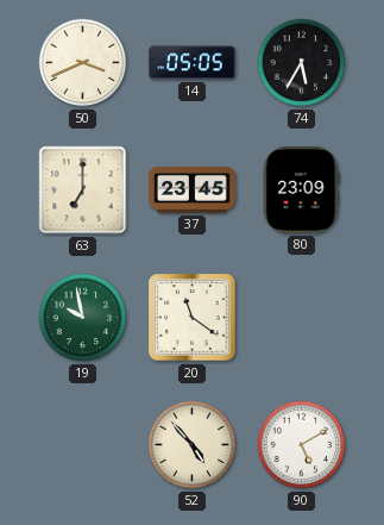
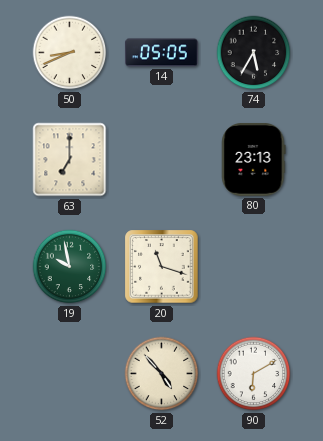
50: 3:41 -> 8:41 (70, 53)
37: 23:45 -> none (193, 190)
80: 23:09 -> 23:13 (254, 160)
20: 11:21 -> 11:18 (162, 267)
90: 5:10 -> 6:10 (254, 374)
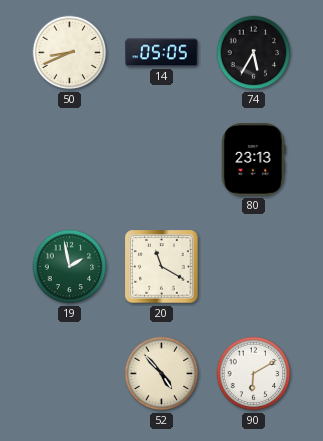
63: 7:00 -> none (70, 160)
19: 9:58 -> 1:58 (70, 267)
20: 11:18 -> 11:20 (162, 267)
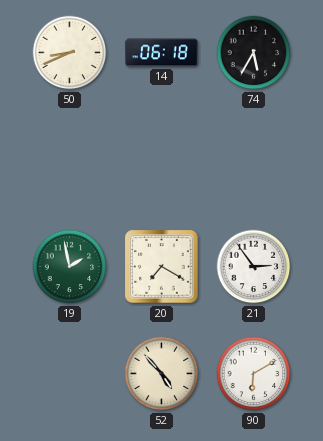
14: 05:05 -> 06:18 (162, 53)
80: 23:13 -> none (254, 160)
20: 11:20 -> 7:20 (162, 267)
21: none -> 2:54 (254, 267)
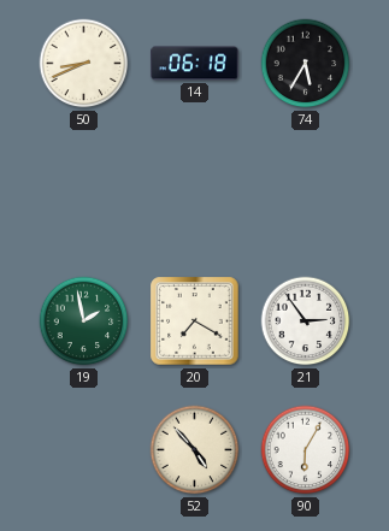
90: 6:10 -> 6:05 (306, 450)
